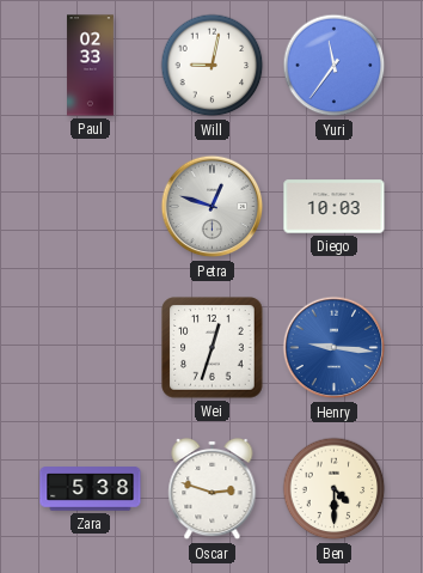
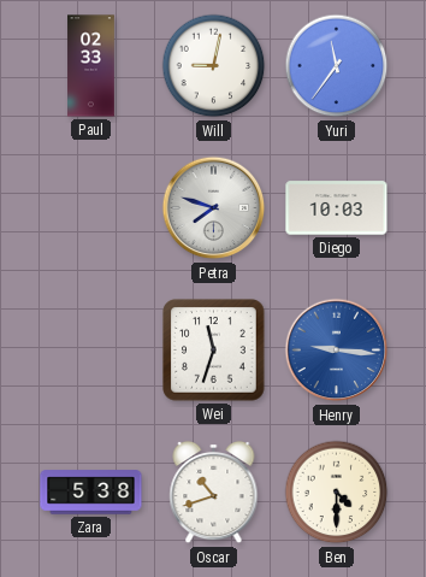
Petra: 12:48 -> 7:48 (214, 208)
Wei: 12:33 -> 11:33 (214, 351)
Oscar: 2:48 -> 10:42 (214, 493)
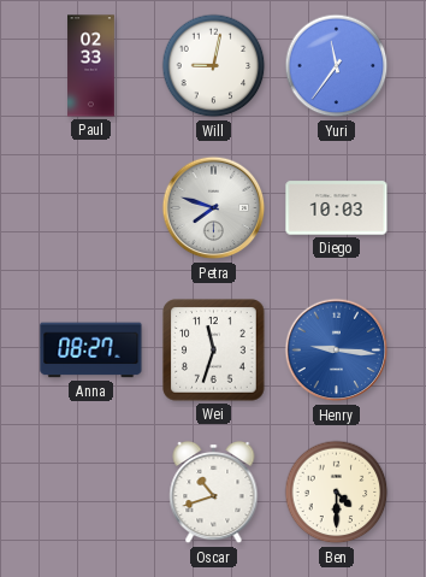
Anna: none -> 08:27 (91, 351)
Zara: 5:38 -> none (91, 493)
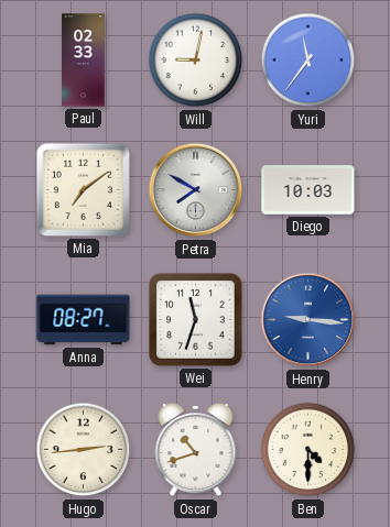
Mia: none -> 7:09 (83, 189)
Petra: 7:48 -> 7:50 (196, 190)
Hugo: none -> 2:44 (84, 450)
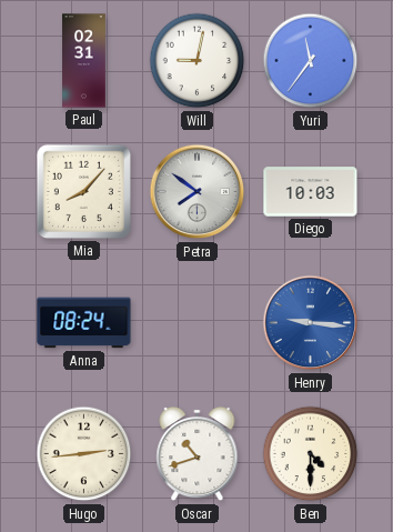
Paul: 02:33 -> 02:31 (84, 61)
Mia: 7:09 -> 8:07 (83, 191)
Petra: 7:50 -> 7:51 (198, 192)
Anna: 08:27 -> 08:24 (84, 323)
Wei: 11:33 -> none (196, 320)
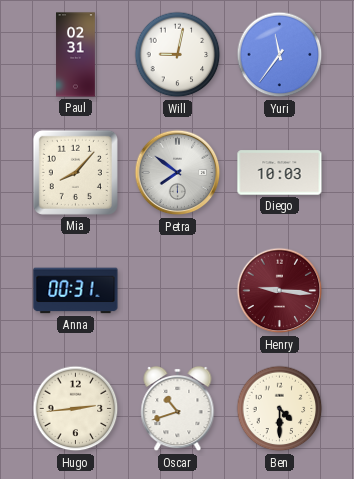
Anna: 08:24 -> 00:31 (76, 291)
Henry dial: blue -> burgundy (280, 291)
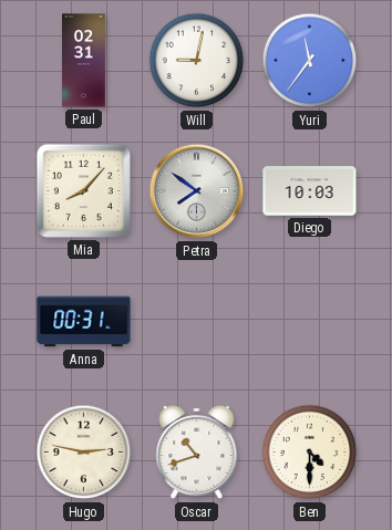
Henry: 9:16 -> none (280, 291)
Hugo: 2:44 -> 2:47 (84, 453)
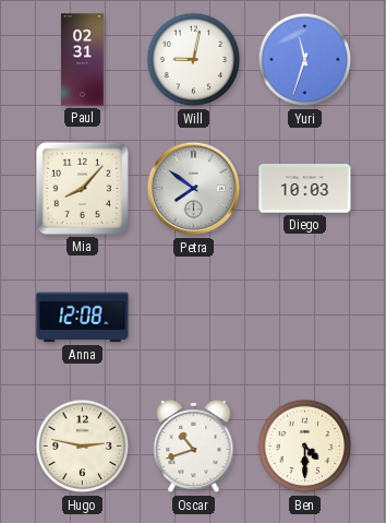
Yuri: 11:36 -> 11:33 (305, 60)
Anna: 00:31 -> 12:08 (83, 318)
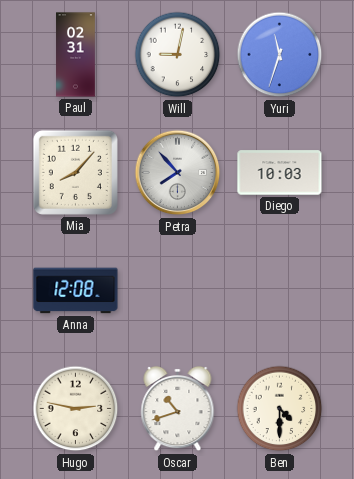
Petra: 7:51 -> 7:53 (178, 173)
